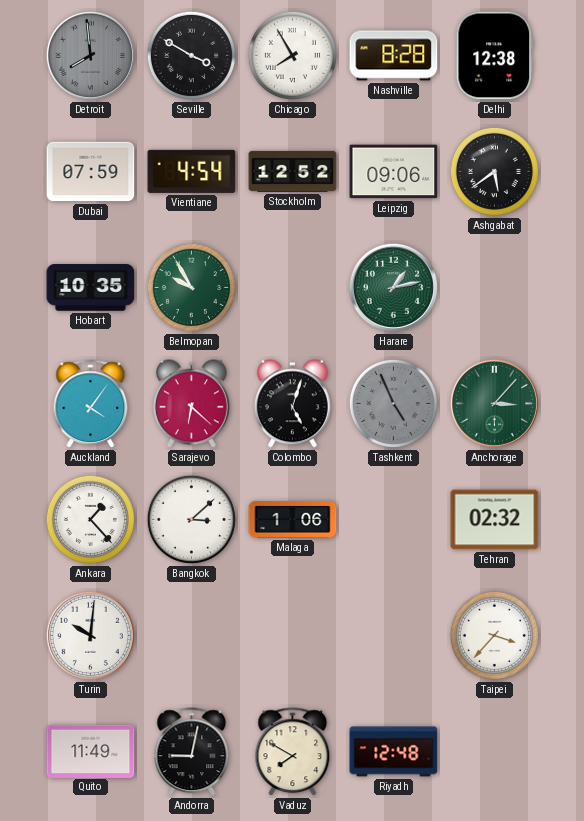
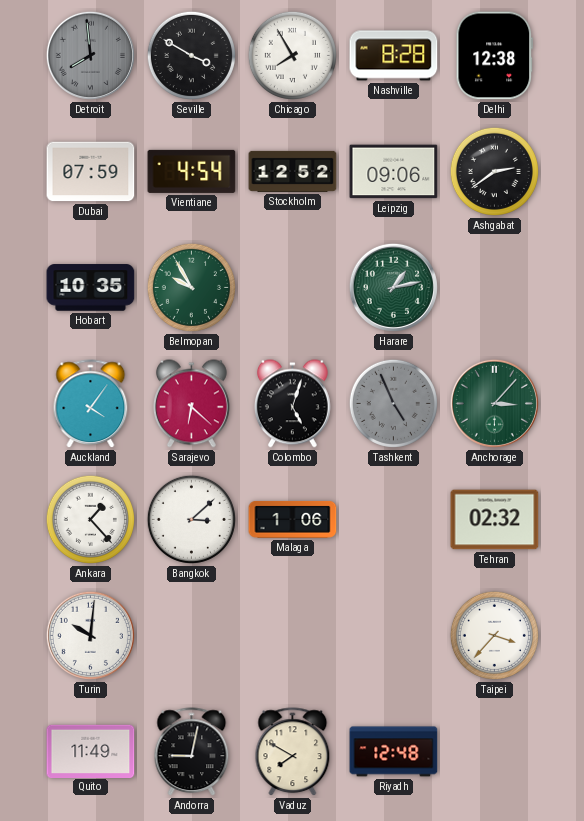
Ashgabat: 5:39 -> 2:39 (494, 171)
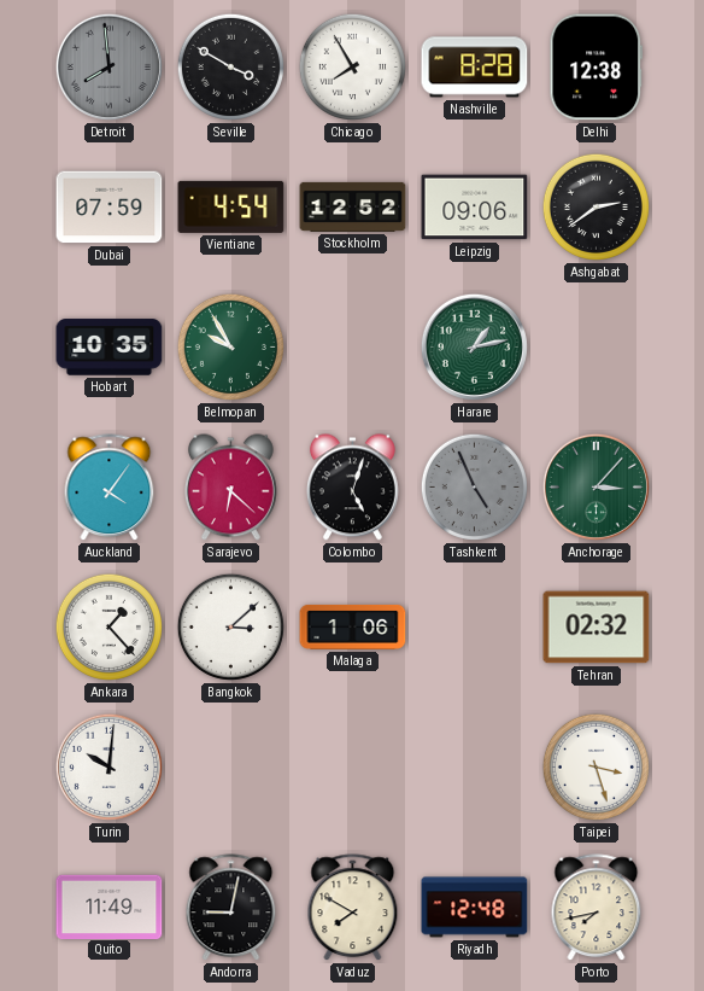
Taipei: 3:37 -> 3:27 (596, 766)
Porto: none -> 7:43 (597, 908)
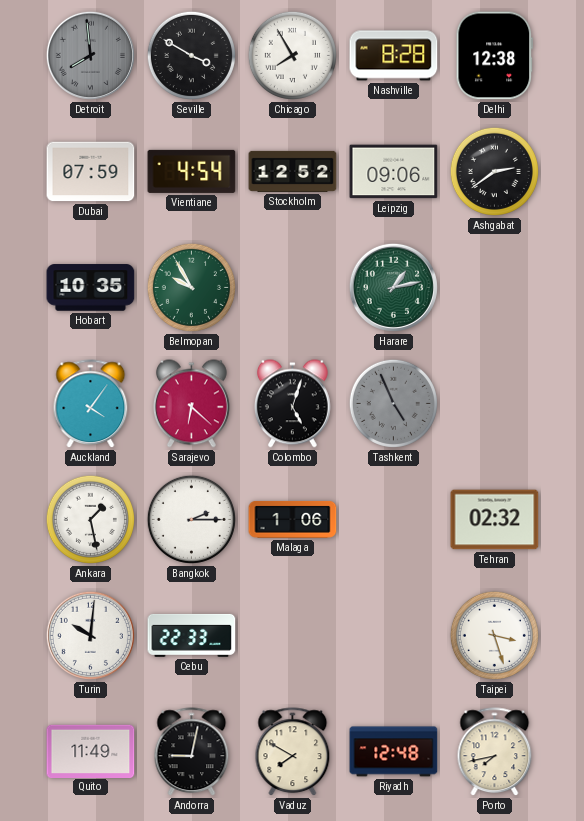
Anchorage: 3:07 -> none (596, 486)
Ankara: 1:23 -> 1:28 (90, 519)
Bangkok: 3:08 -> 2:15 (191, 519)
Cebu: none -> 22:33 (192, 635)
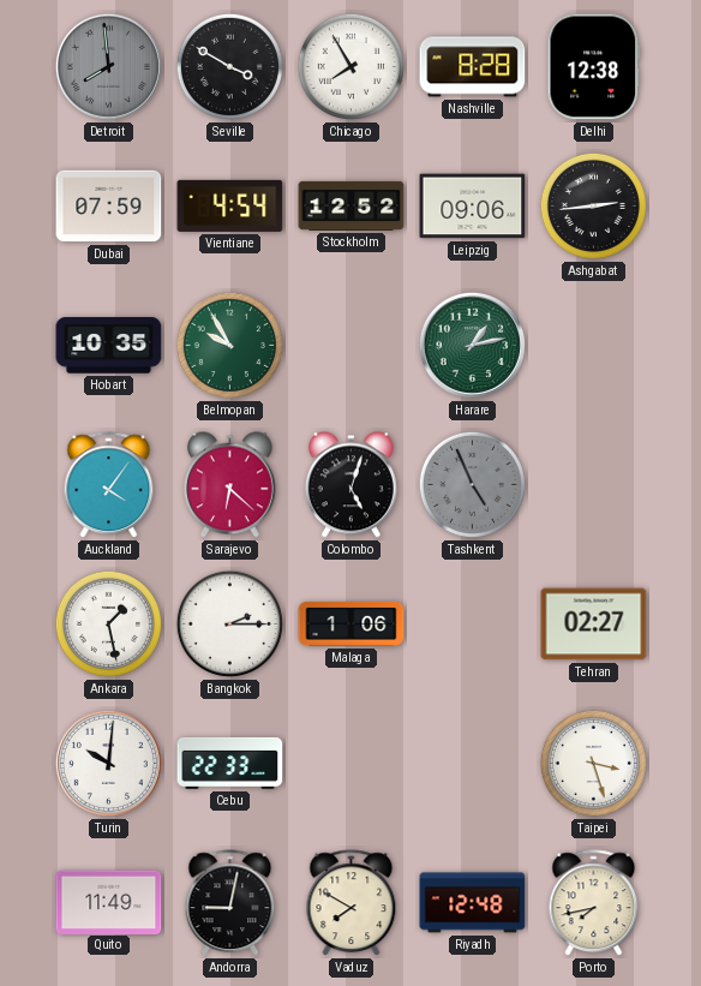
Ashgabat: 2:39 -> 2:44 (593, 205)
Tehran: 02:32 -> 02:27 (594, 625)
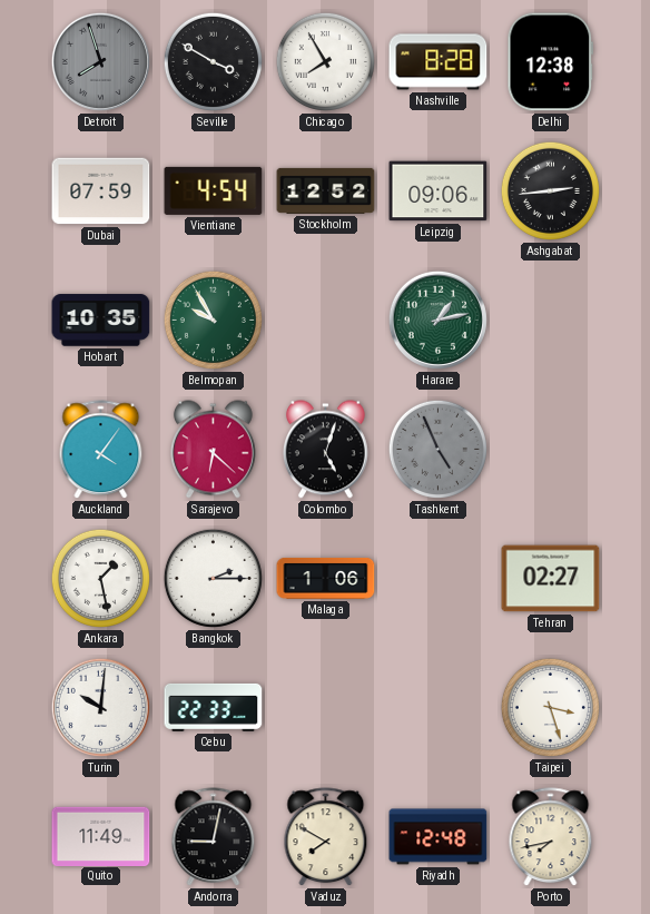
Detroit: 7:59 -> 7:57 (100, 61)
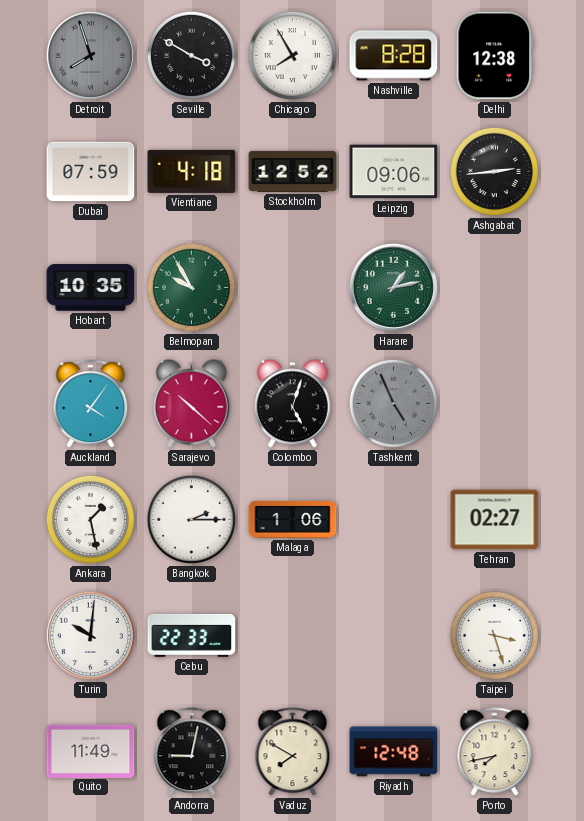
Vientiane: 4:54 -> 4:18 (192, 171)
Sarajevo: 6:22 -> 10:22 (191, 404)
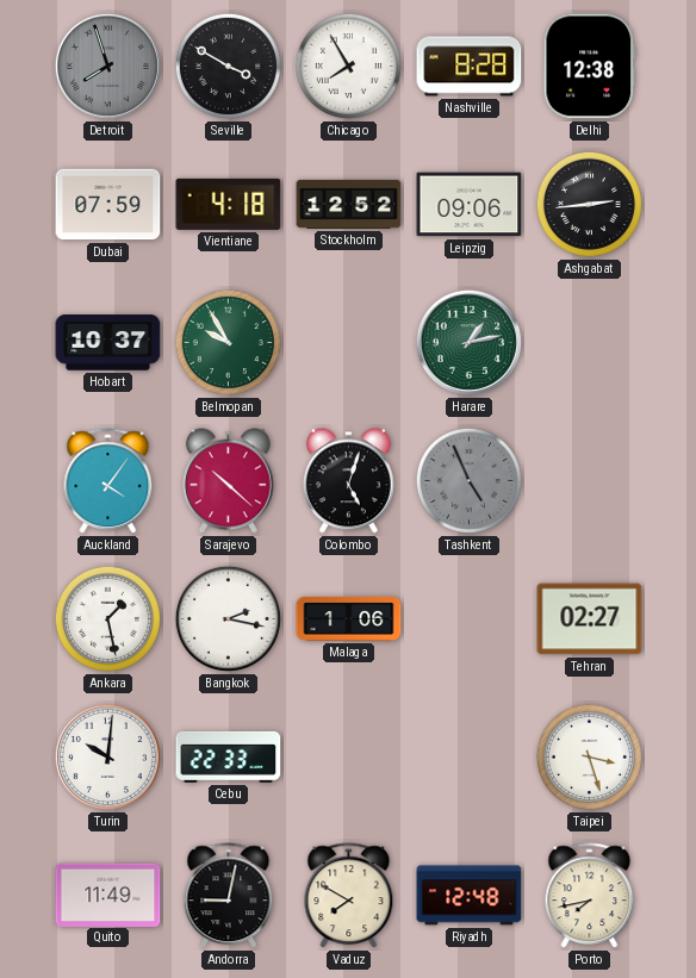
Hobart: 10:35 -> 10:37 (108, 343)
Bangkok: 2:15 -> 2:17 (228, 618)
